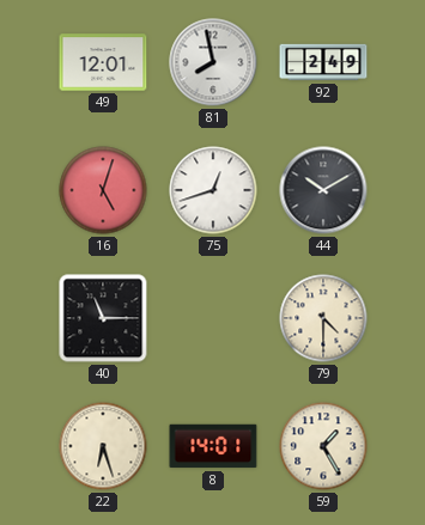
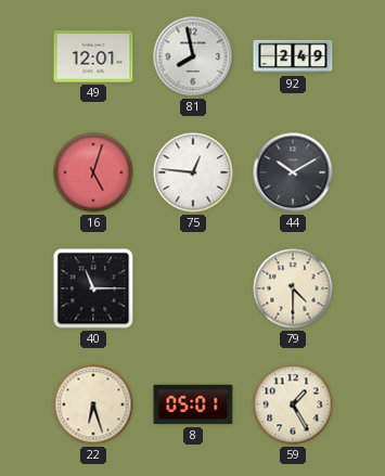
75: 12:42 -> 12:46 (193, 172)
8: 14:01 -> 05:01 (193, 404)
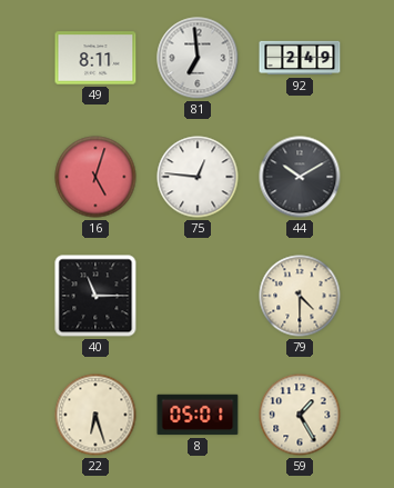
49: 12:01 -> 8:11 (95, 58)
81: 7:58 -> 6:59 (198, 58)
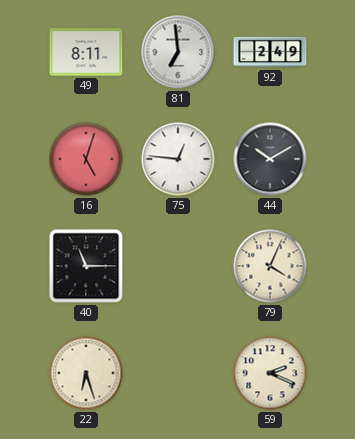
79: 4:30 -> 4:04 (270, 266)
8: 05:01 -> none (198, 415)
59: 1:25 -> 2:19 (270, 373)
